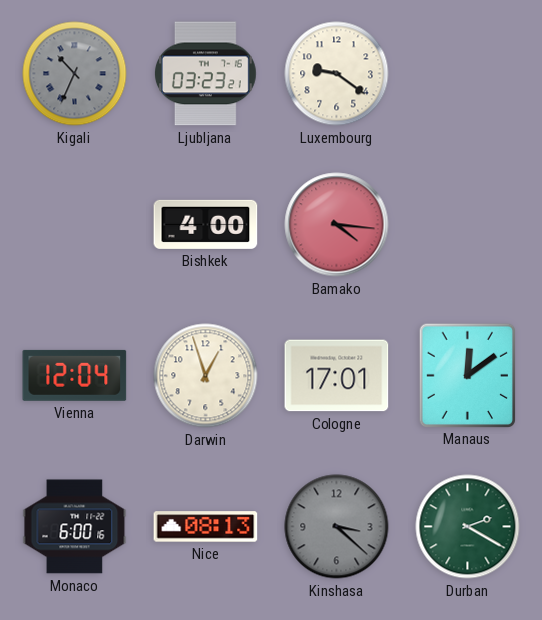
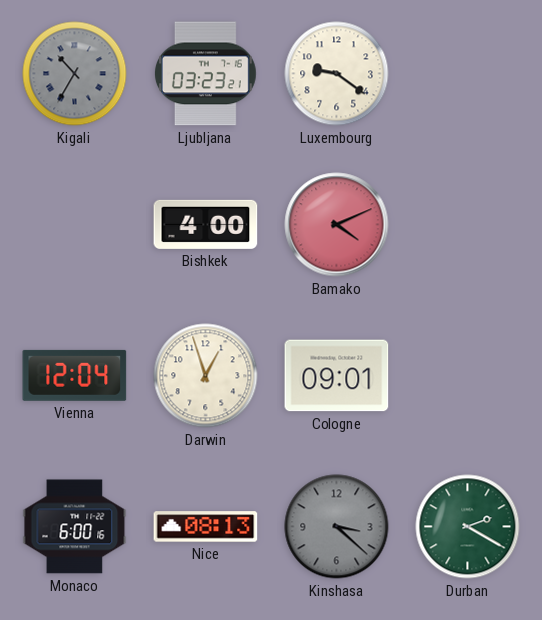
Kigali: 10:34 -> 10:35 (75, 74)
Bamako: 4:16 -> 4:11 (337, 225)
Cologne: 17:01 -> 09:01 (337, 376)
Manaus: 12:09 -> none (467, 375)
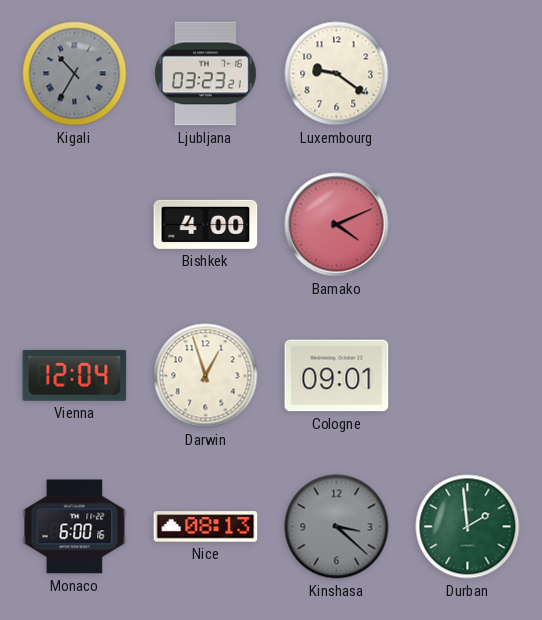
Durban: 2:20 -> 1:59 (468, 527)
